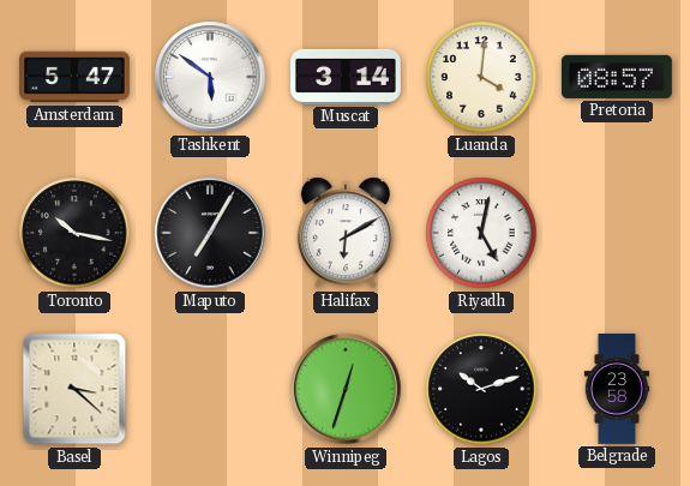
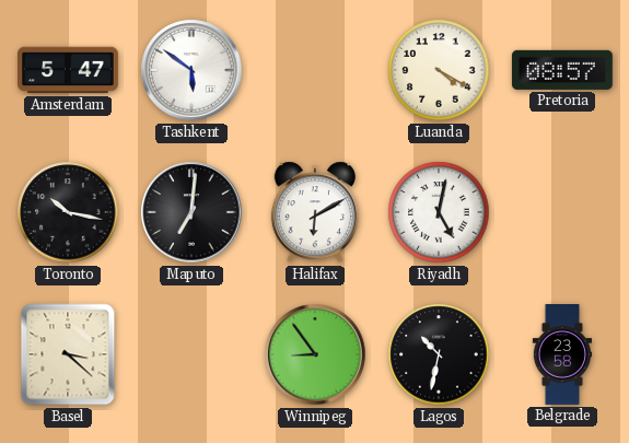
Muscat: 3:14 -> none (347, 77)
Luanda: 4:01 -> 4:20 (439, 70)
Maputo: 7:05 -> 7:01 (191, 212)
Winnipeg: 12:33 -> 8:54 (315, 354)
Lagos: 10:12 -> 10:32 (439, 354)
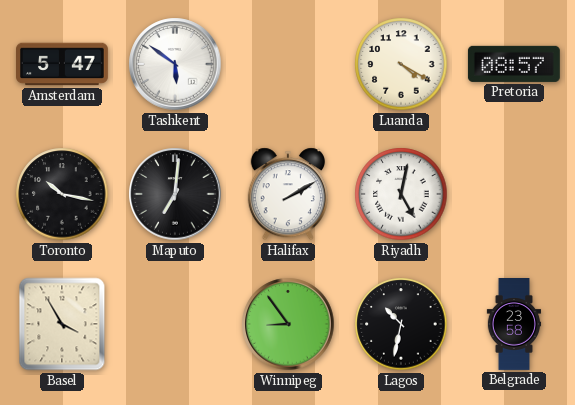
Halifax: 6:10 -> 2:10 (288, 194)
Basel: 3:22 -> 3:55 (62, 324)
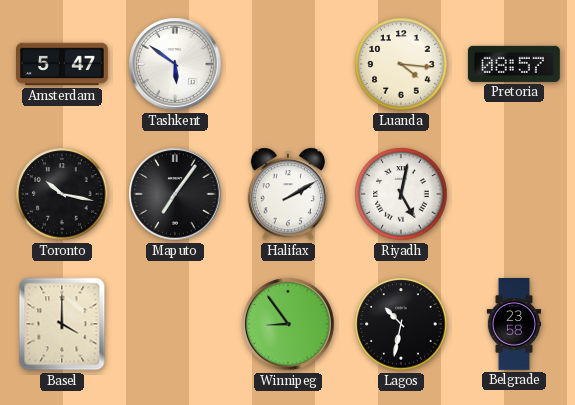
Luanda: 4:20 -> 4:16 (401, 64)
Maputo: 7:01 -> 7:06 (175, 194)
Basel: 3:55 -> 4:00 (62, 324)
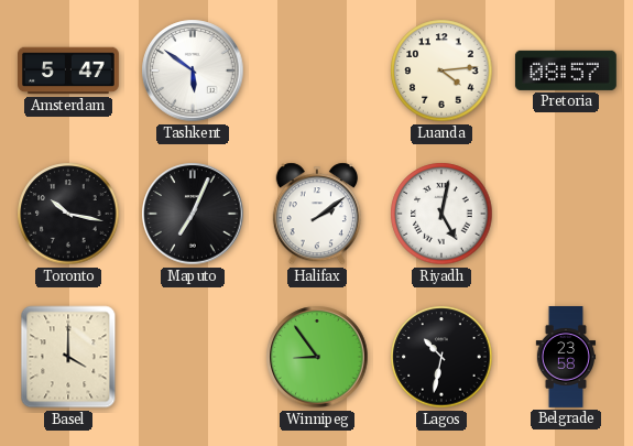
Luanda: 4:16 -> 4:14 (441, 70)
Maputo: 7:06 -> 7:04 (193, 214)
Halifax: 2:10 -> 2:09 (317, 214)
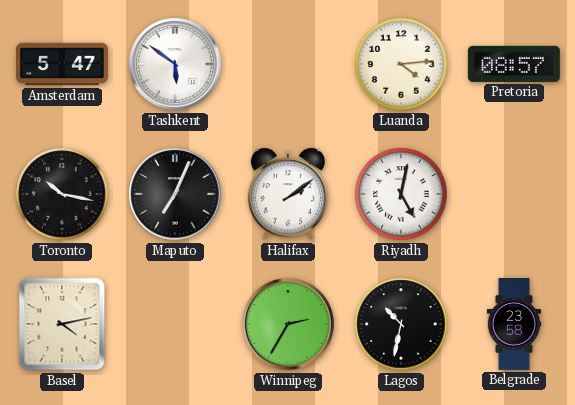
Basel: 4:00 -> 4:13 (62, 324)
Winnipeg: 8:54 -> 2:35 (288, 324)
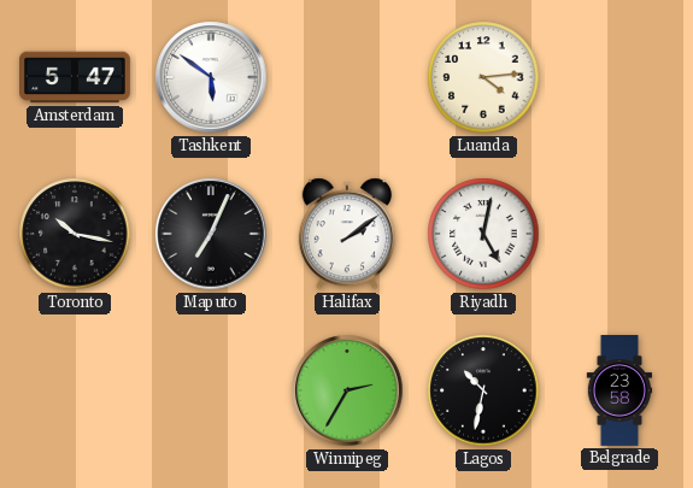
Pretoria: 08:57 -> none (514, 64)
Basel: 4:13 -> none (62, 324)
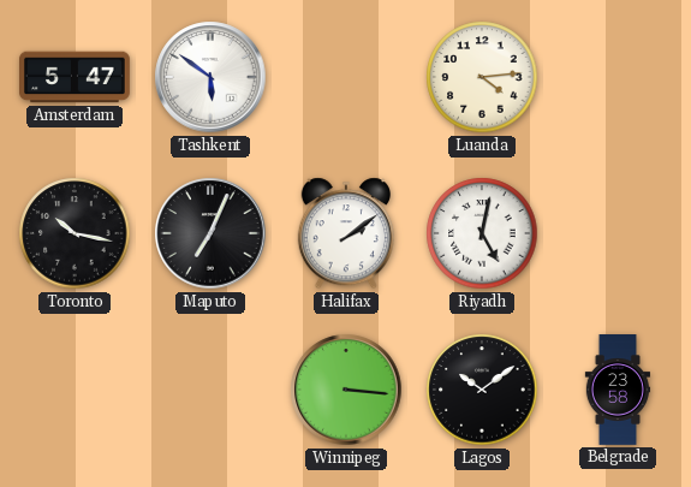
Winnipeg: 2:35 -> 3:16 (346, 390)
Lagos: 10:32 -> 10:09 (482, 390)
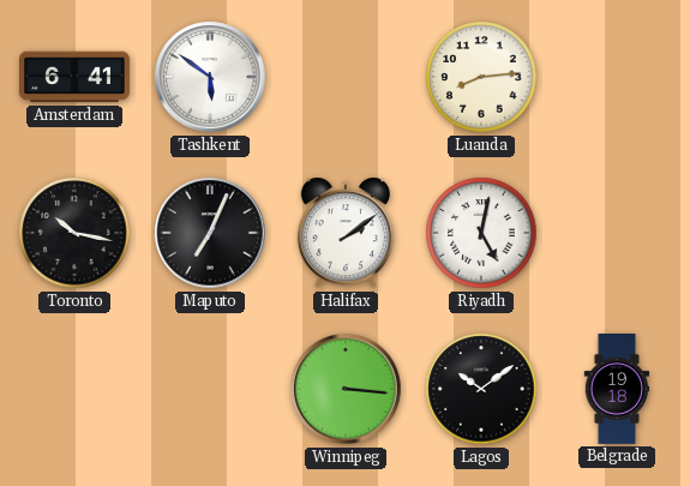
Amsterdam: 5:47 -> 6:41 (76, 77)
Luanda: 4:14 -> 8:14 (481, 77)
Belgrade: 23:58 -> 19:18 (617, 390)
